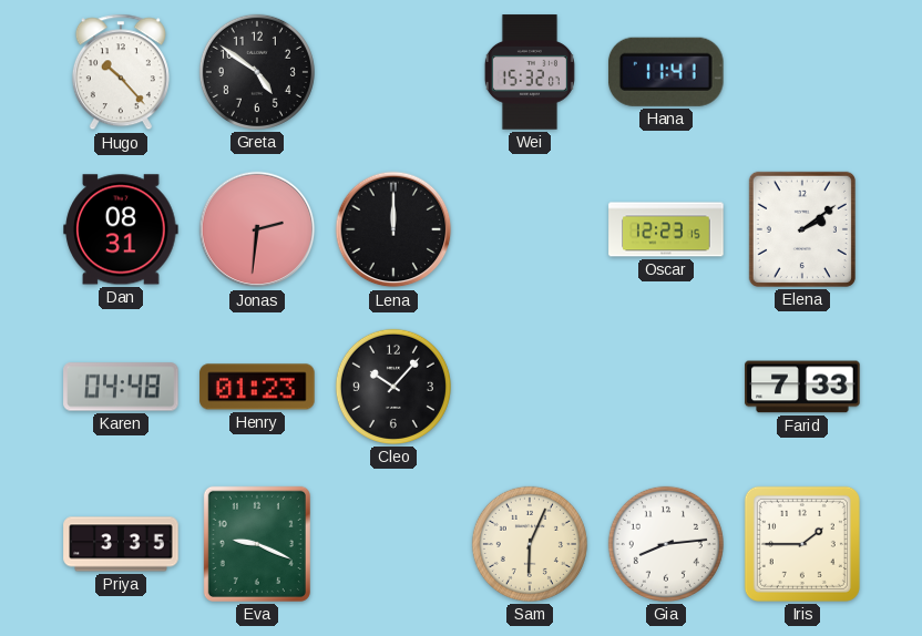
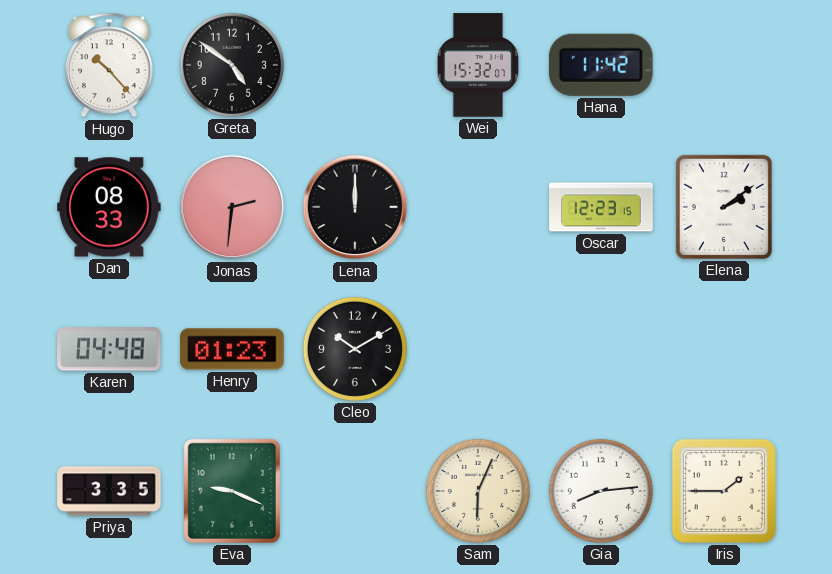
Hana: 11:41 -> 11:42 (601, 65)
Dan: 08:31 -> 08:33 (109, 207)
Cleo: 10:07 -> 10:10 (355, 349)
Farid: 7:33 -> none (802, 387)
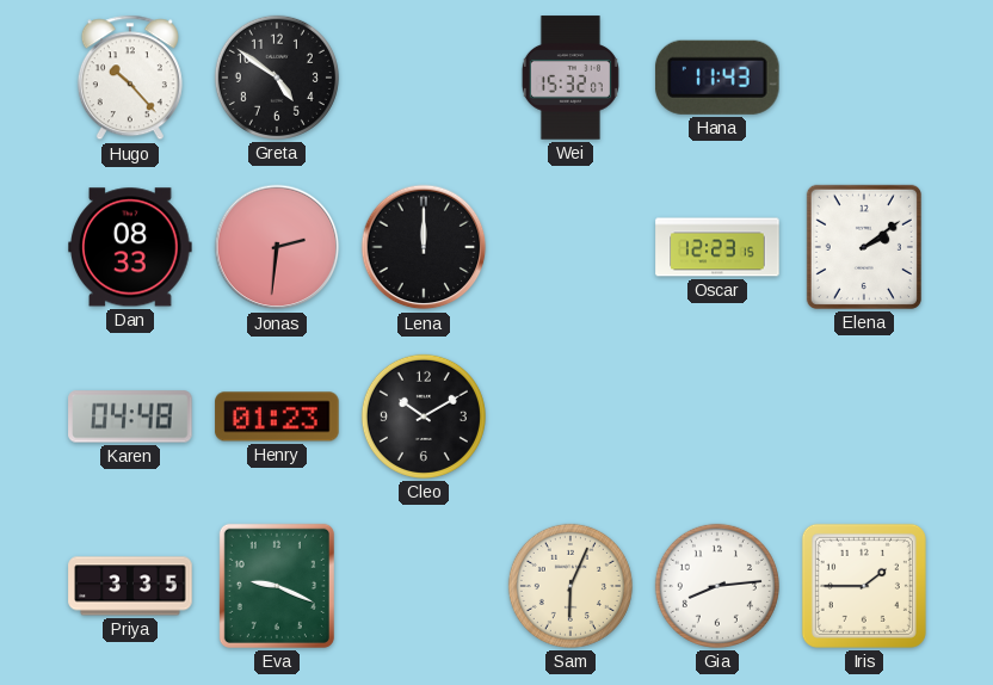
Hana: 11:42 -> 11:43 (717, 78)
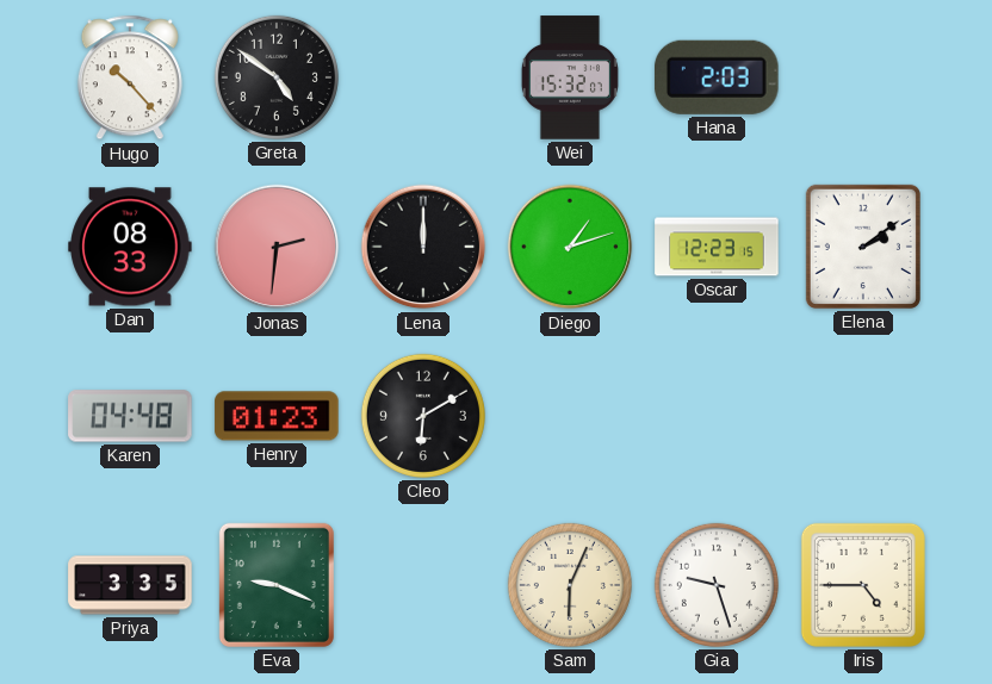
Hana: 11:43 -> 2:03 (717, 77)
Diego: none -> 1:12 (570, 247)
Cleo: 10:10 -> 6:10 (423, 416)
Gia: 8:14 -> 9:27 (717, 585)
Iris: 1:45 -> 4:45 (863, 585)
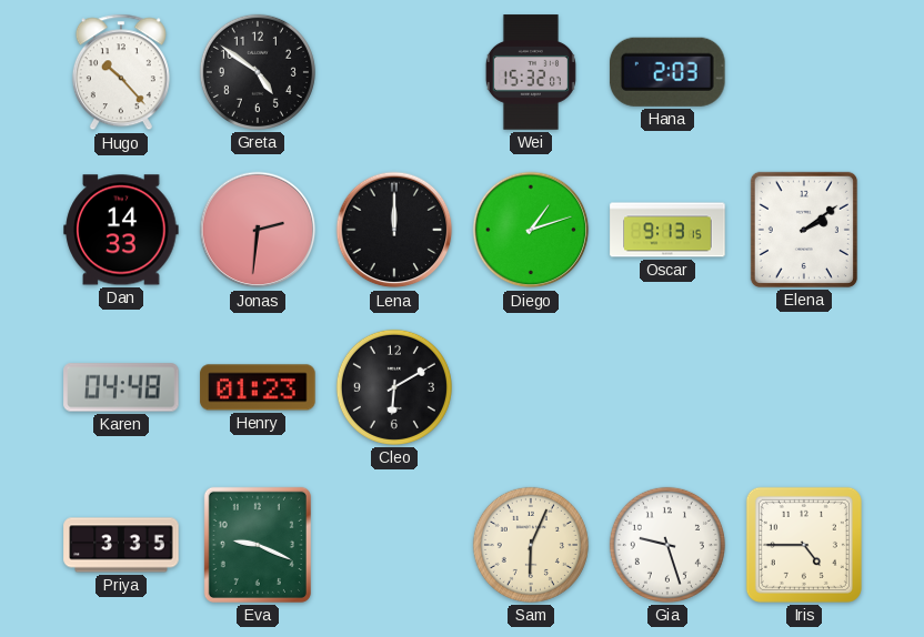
Dan: 08:33 -> 14:33 (121, 230)
Oscar: 12:23 -> 9:13 (667, 230)
